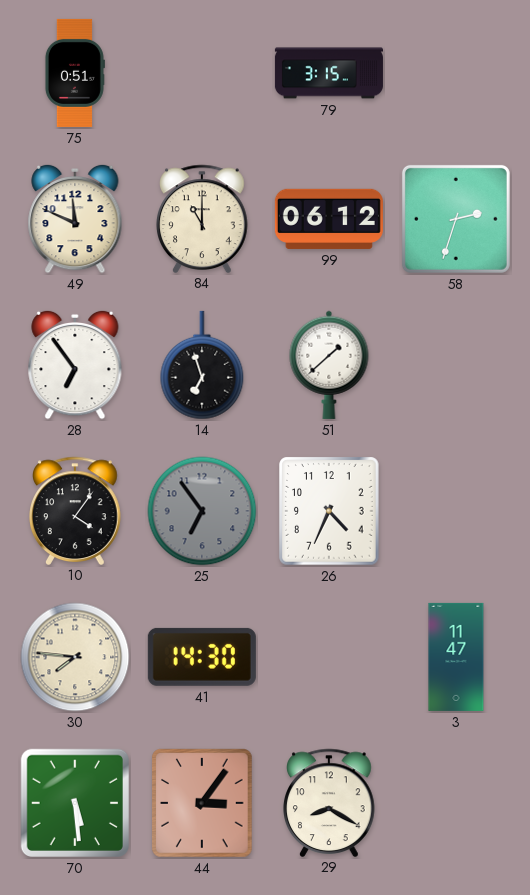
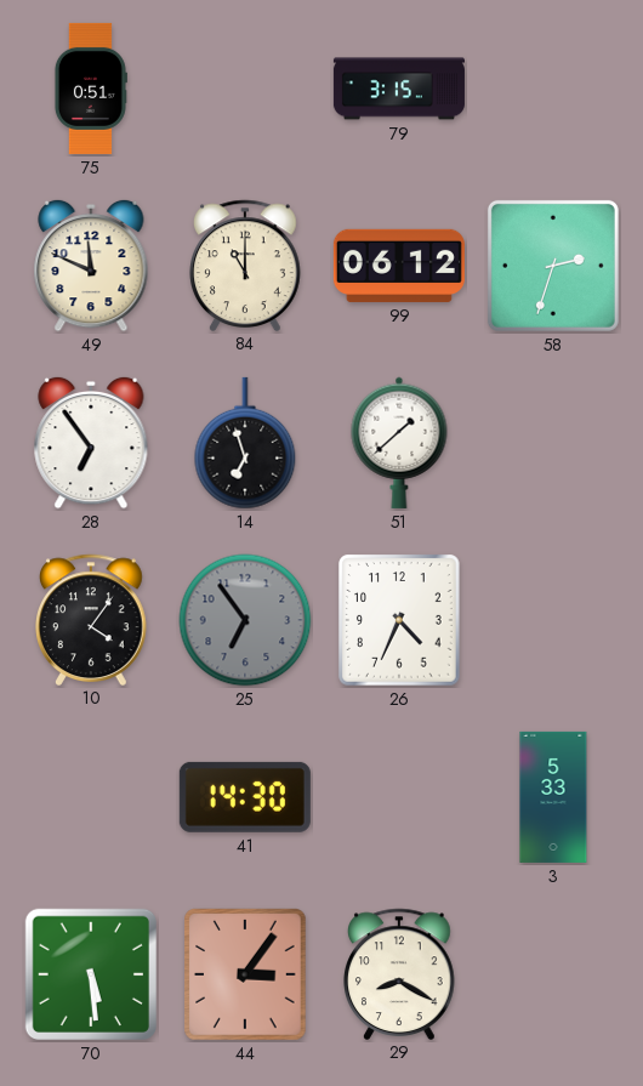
30: 7:46 -> none (75, 657)
3: 11:47 -> 5:33 (553, 797)
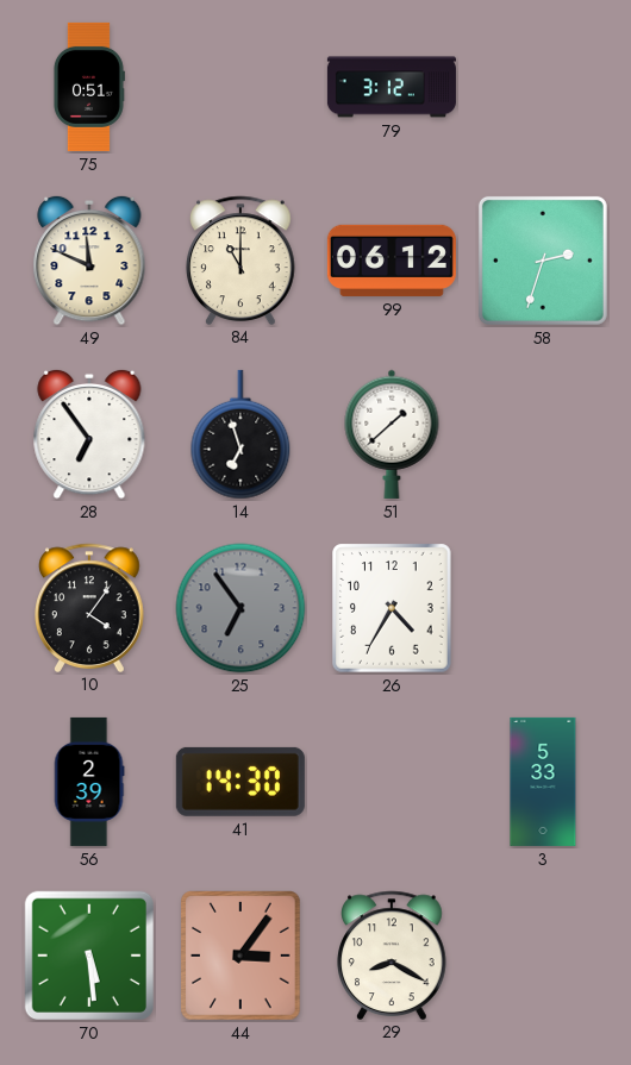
79: 3:15 -> 3:12 (392, 87)
26: 4:34 -> 4:35 (392, 608)
56: none -> 2:39 (89, 782)
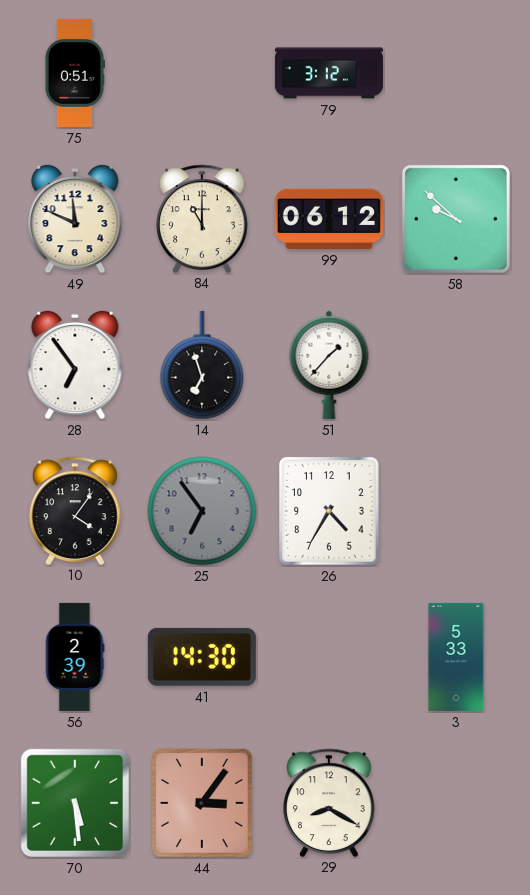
58: 2:33 -> 9:52 (456, 219)
51: 1:38 -> 1:37 (329, 365)
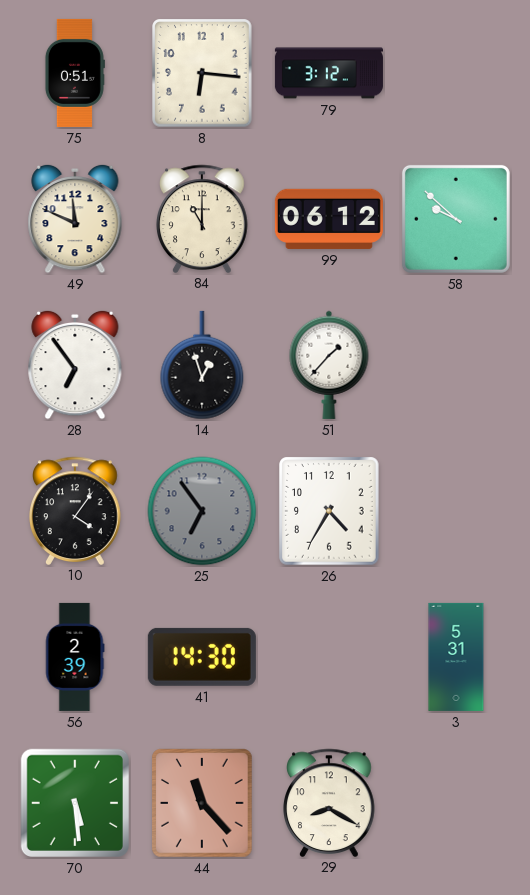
8: none -> 6:16 (202, 73)
14: 6:57 -> 12:57 (202, 365)
3: 5:33 -> 5:31 (456, 657)
44: 3:06 -> 11:23 (202, 803)
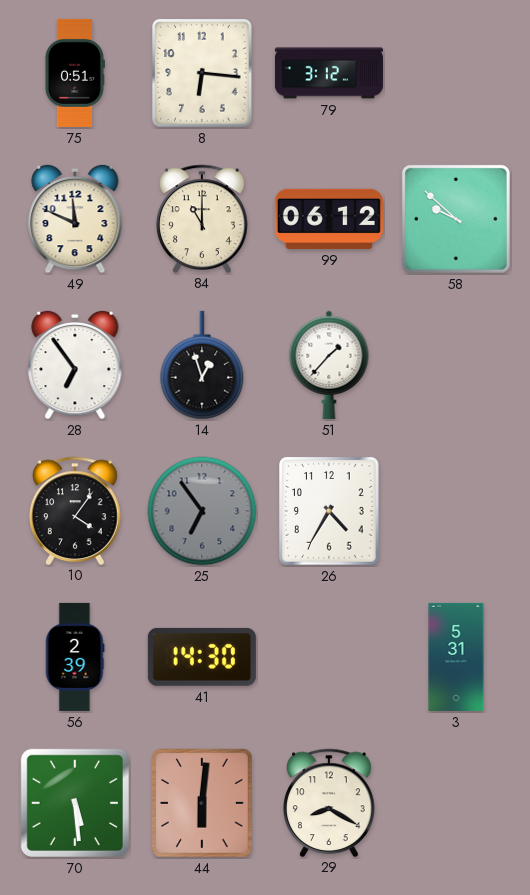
44: 11:23 -> 6:01 (202, 803)
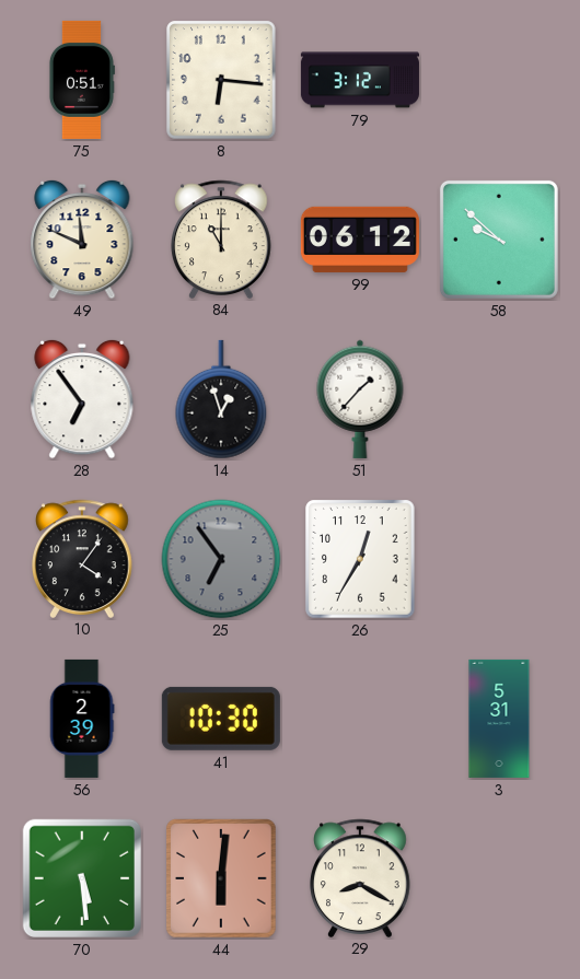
26: 4:35 -> 12:35 (360, 559)
41: 14:30 -> 10:30 (221, 719)
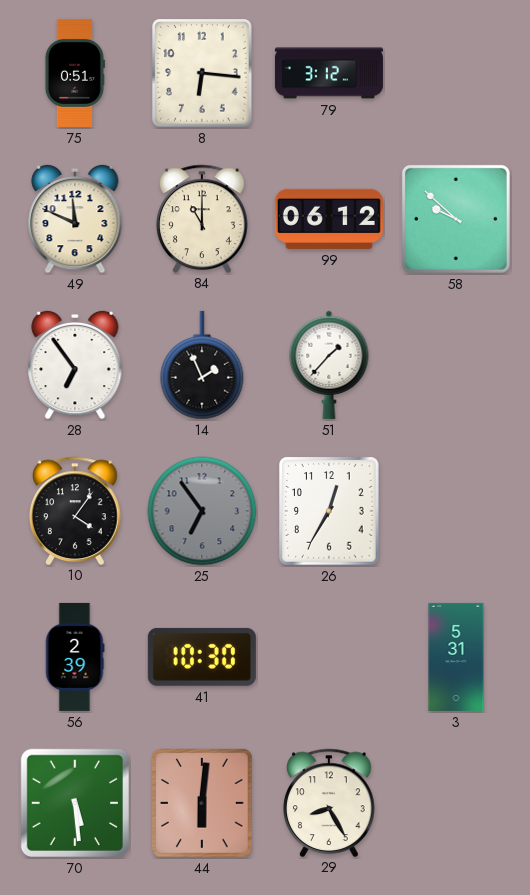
14: 12:57 -> 1:56 (202, 365)
29: 8:20 -> 8:25 (330, 802)
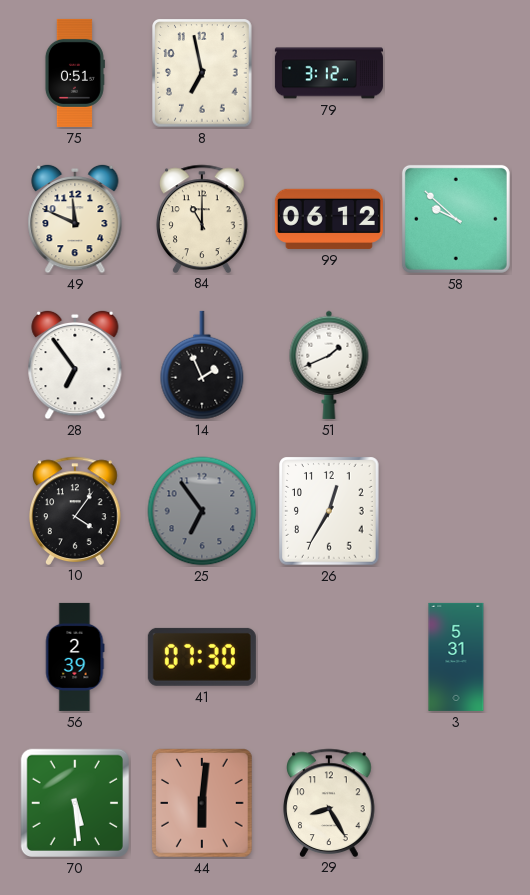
8: 6:16 -> 6:58 (202, 73)
51: 1:37 -> 1:41 (329, 365)
41: 10:30 -> 07:30 (202, 657)
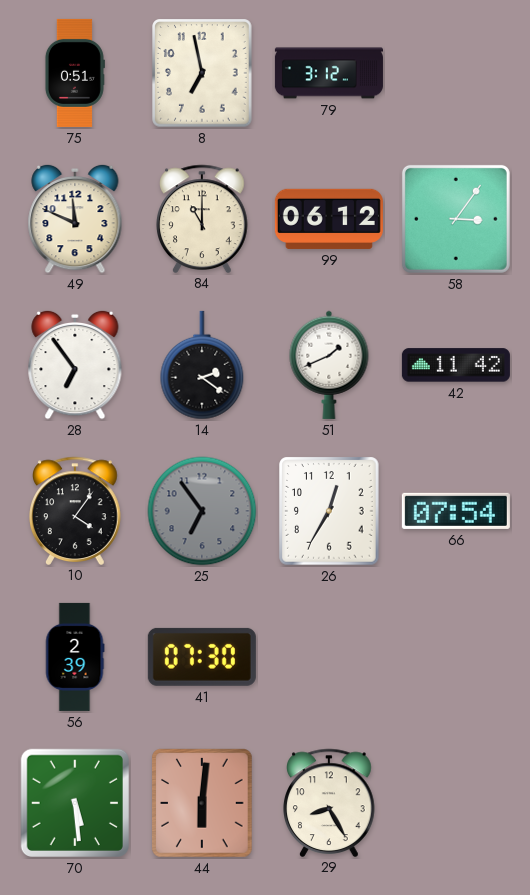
58: 9:52 -> 3:06 (456, 219)
14: 1:56 -> 2:21 (202, 365)
42: none -> 11:42 (456, 365)
66: none -> 07:54 (456, 511)
3: 5:31 -> none (456, 657)
